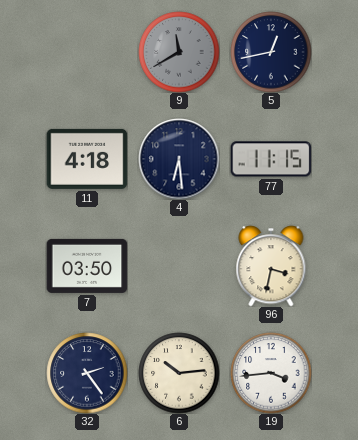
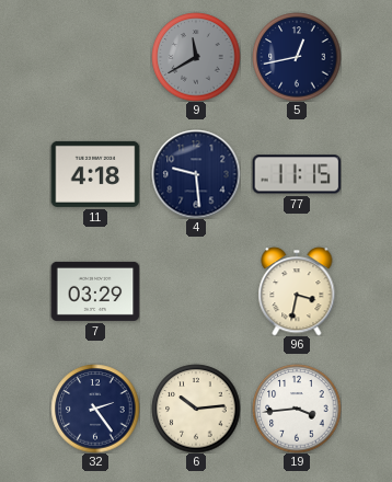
4: 6:29 -> 9:29 (196, 174)
7: 03:50 -> 03:29 (95, 291)
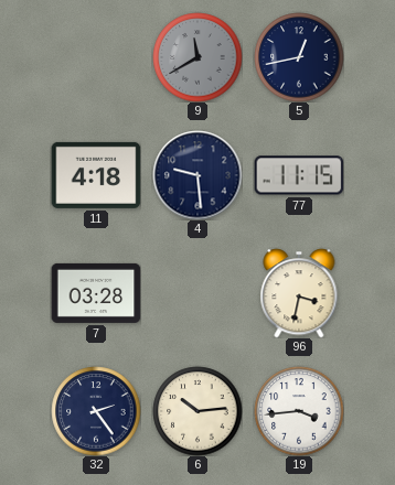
7: 03:29 -> 03:28 (96, 293)
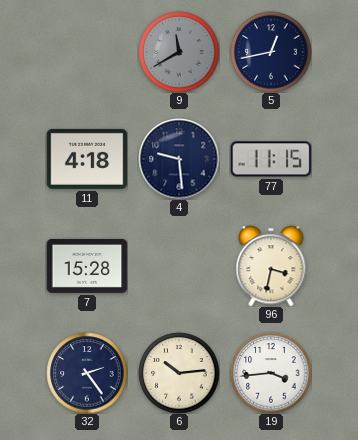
7: 03:28 -> 15:28 (87, 266)
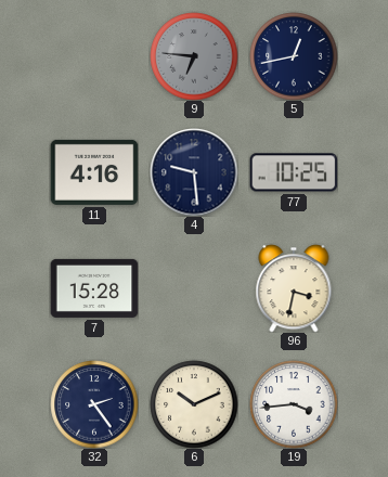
9: 11:40 -> 6:46 (194, 56)
11: 4:18 -> 4:16 (94, 172)
77: 11:15 -> 10:25 (294, 172)
6: 10:14 -> 10:11 (194, 404)
